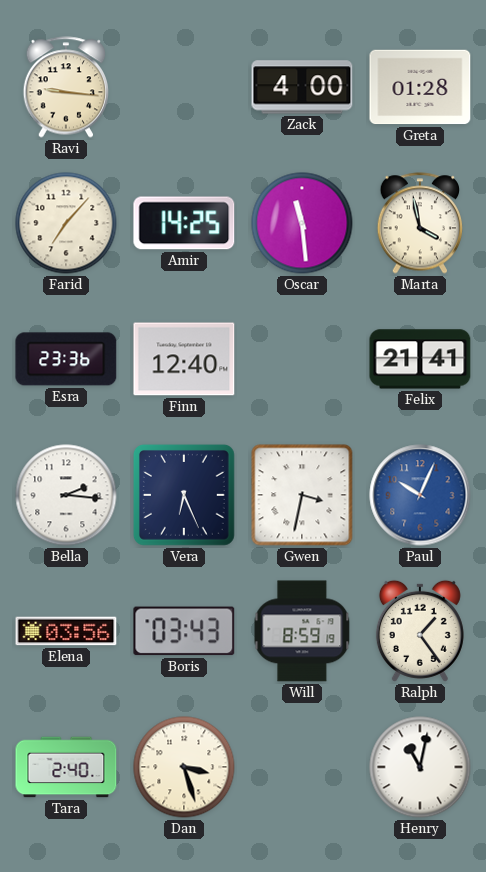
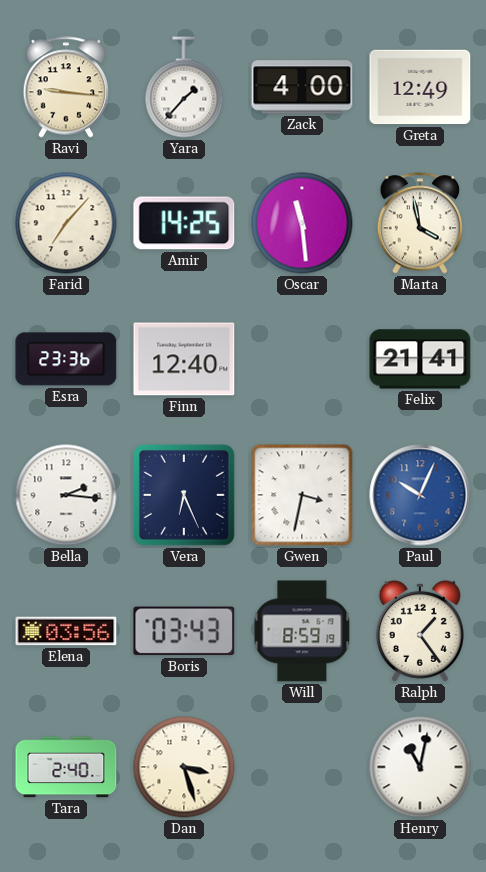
Yara: none -> 1:37 (184, 87)
Greta: 01:28 -> 12:49 (420, 87)
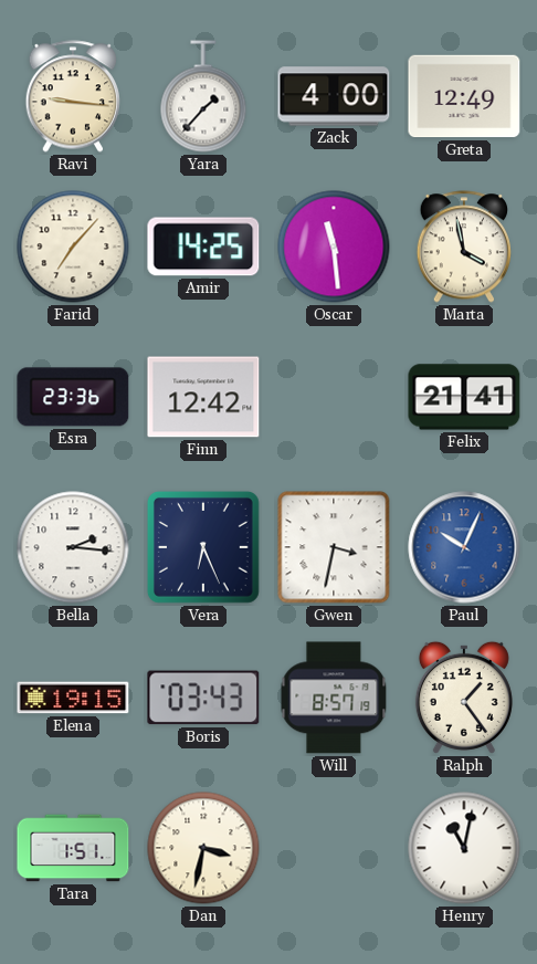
Finn: 12:40 -> 12:42 (203, 397)
Elena: 03:56 -> 19:15 (73, 698)
Will: 8:59 -> 8:57 (334, 698)
Tara: 2:40 -> 1:51 (73, 848)
Dan: 3:27 -> 3:32 (203, 848)
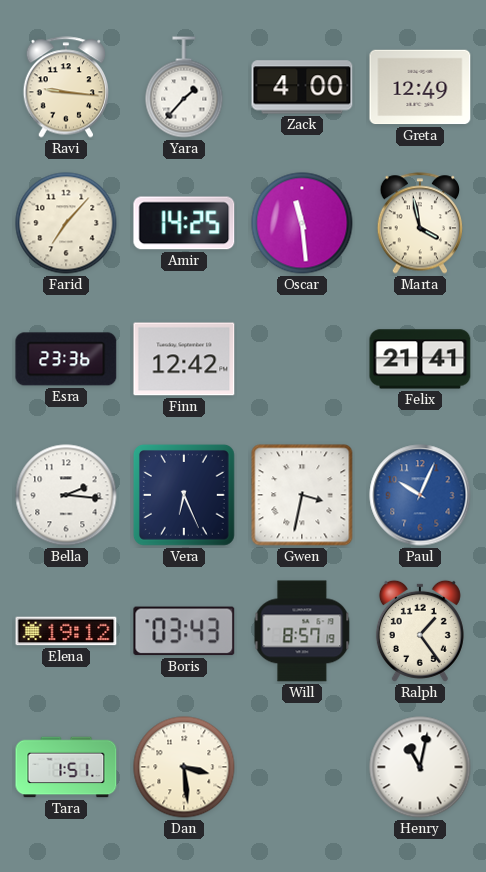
Elena: 19:15 -> 19:12 (66, 631)
Dan: 3:32 -> 3:29 (184, 767)
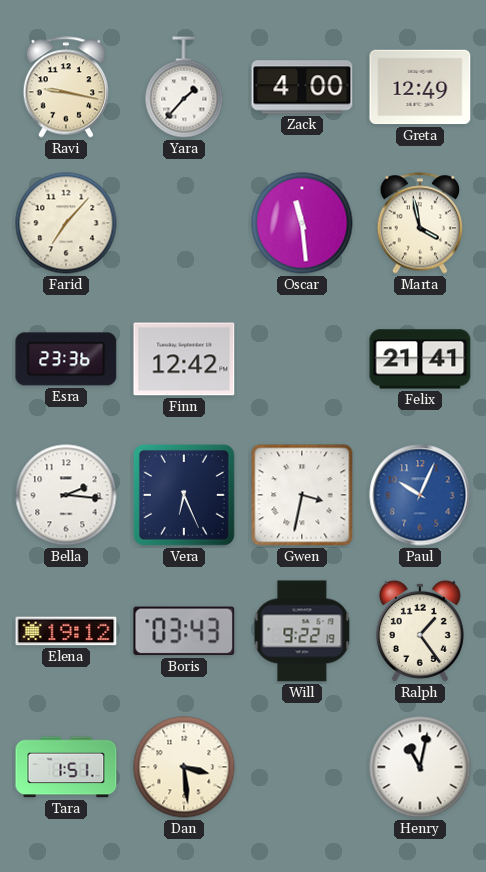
Ravi: 9:16 -> 9:17 (65, 87)
Amir: 14:25 -> none (184, 223)
Will: 8:57 -> 9:22 (302, 631)
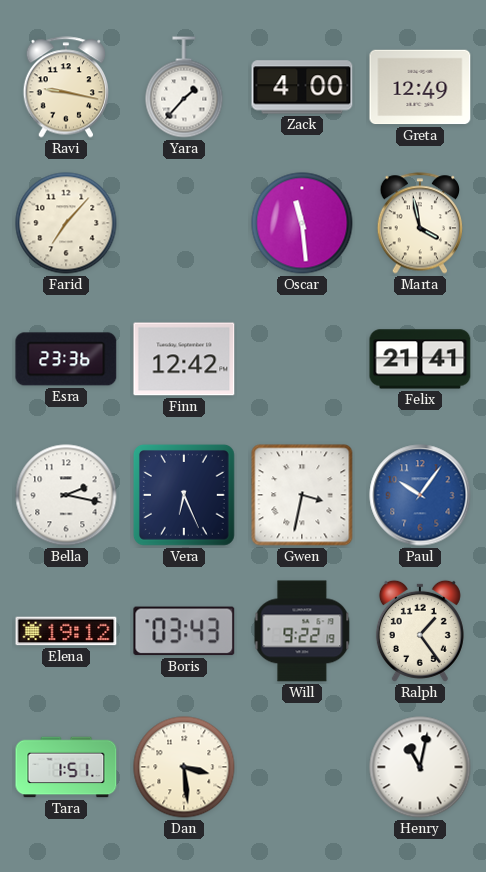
Bella: 2:16 -> 2:17 (66, 495)
Paul: 10:04 -> 10:06 (420, 495)
